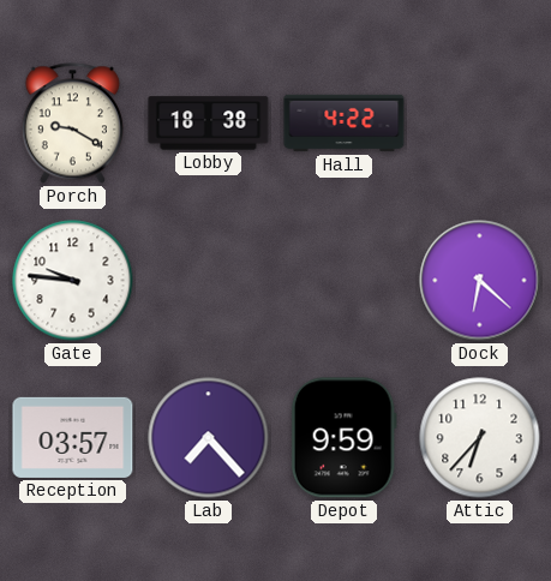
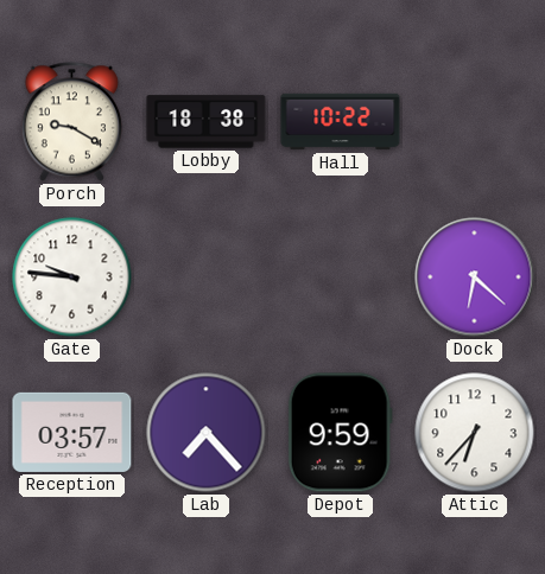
Hall: 4:22 -> 10:22 (341, 122)
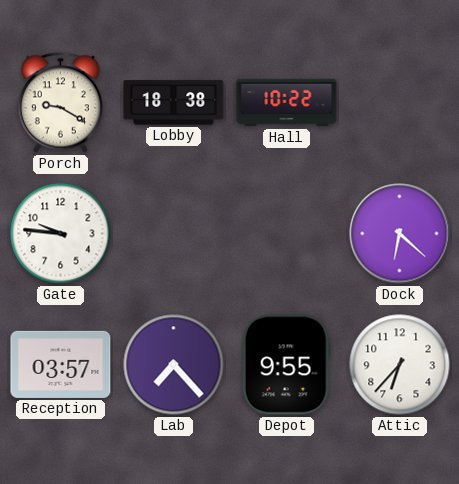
Depot: 9:59 -> 9:55 (286, 365)
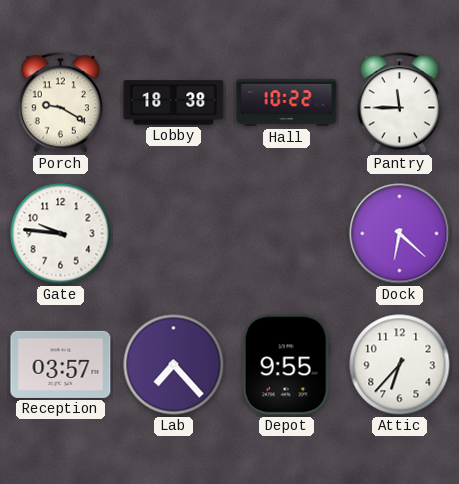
Pantry: none -> 11:45 (399, 103)
